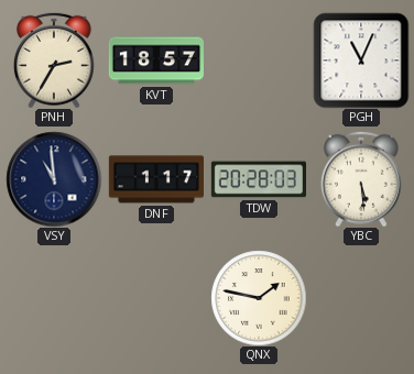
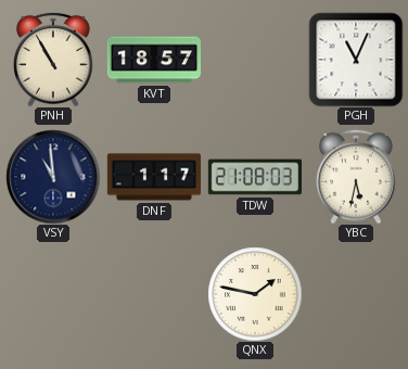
PNH: 2:35 -> 10:55 (54, 60)
TDW: 20:28 -> 21:08 (254, 177)
YBC: 5:29 -> 5:32 (357, 177)
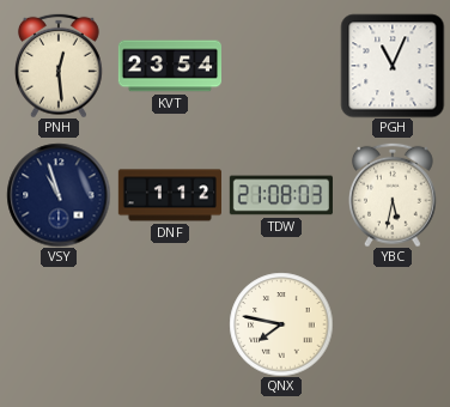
PNH: 10:55 -> 12:29 (60, 66)
KVT: 18:57 -> 23:54 (169, 66)
VSY: 10:59 -> 10:57 (59, 195)
DNF: 1:17 -> 1:12 (169, 195)
QNX: 1:47 -> 7:47 (281, 324)
